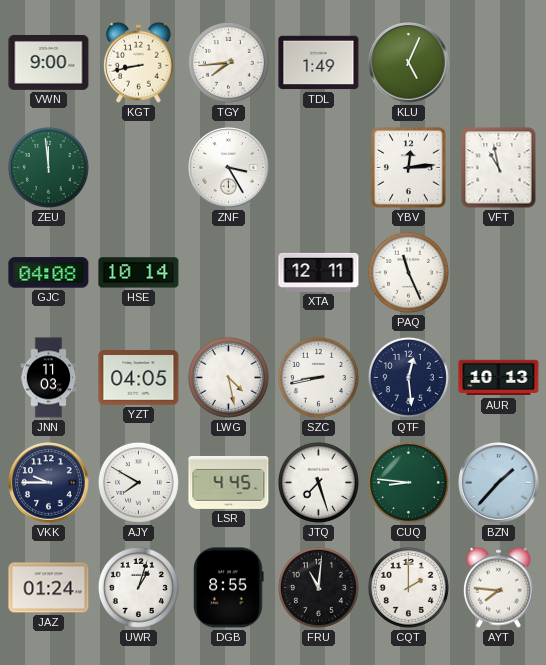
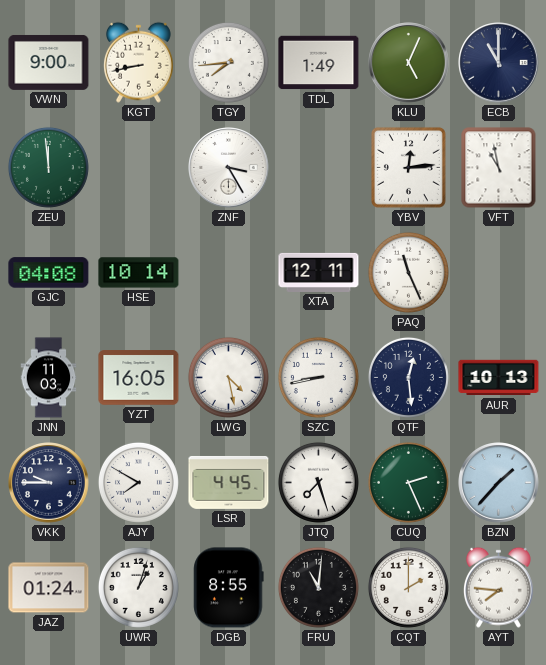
ECB: none -> 11:00 (499, 63)
YZT: 04:05 -> 16:05 (139, 378)
CUQ: 8:46 -> 2:26 (408, 482)
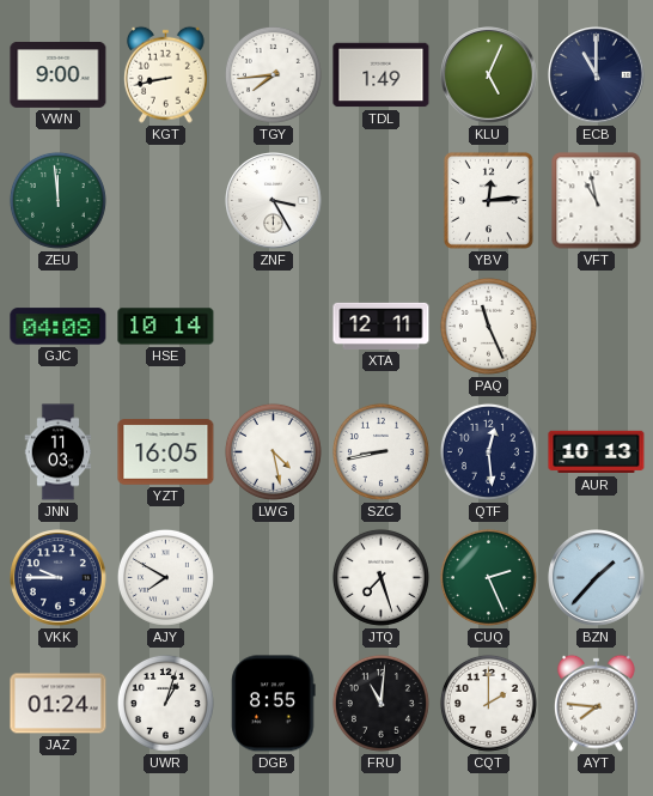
LSR: 4:45 -> none (229, 482)
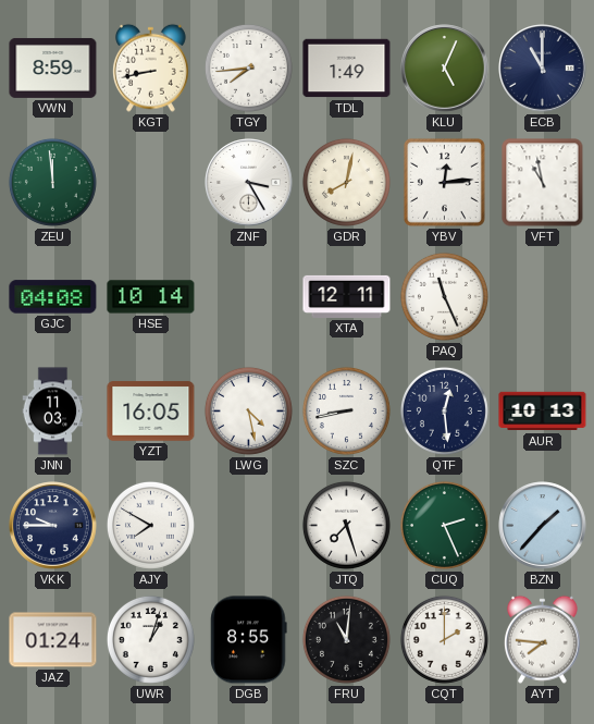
VWN: 9:00 -> 8:59 (53, 68)
GDR: none -> 8:02 (346, 182)
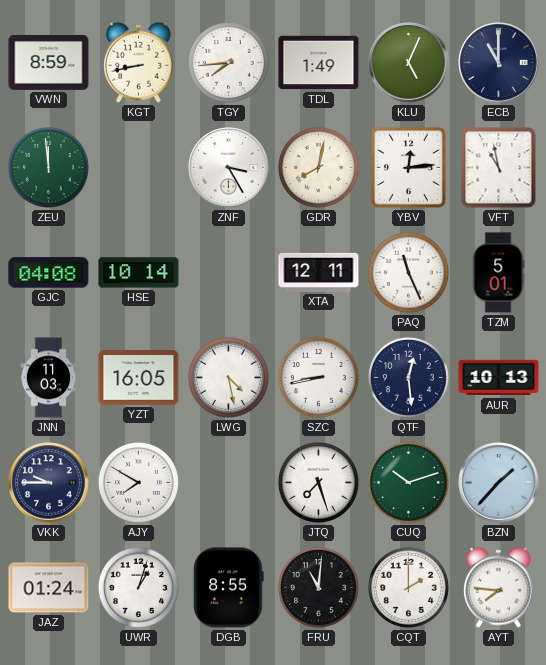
TZM: none -> 5:01 (498, 273)
CUQ: 2:26 -> 10:12 (408, 482)
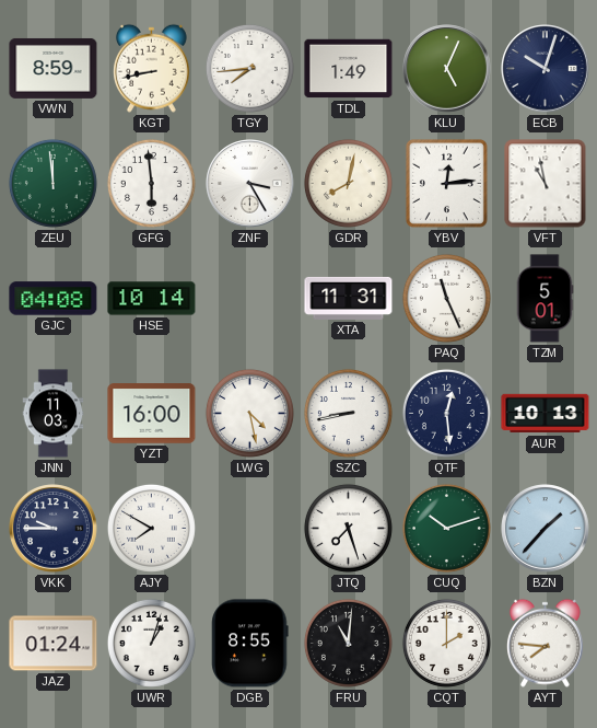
ECB: 11:00 -> 10:03 (546, 69)
GFG: none -> 5:59 (151, 183)
XTA: 12:11 -> 11:31 (349, 298)
YZT: 16:05 -> 16:00 (152, 414)
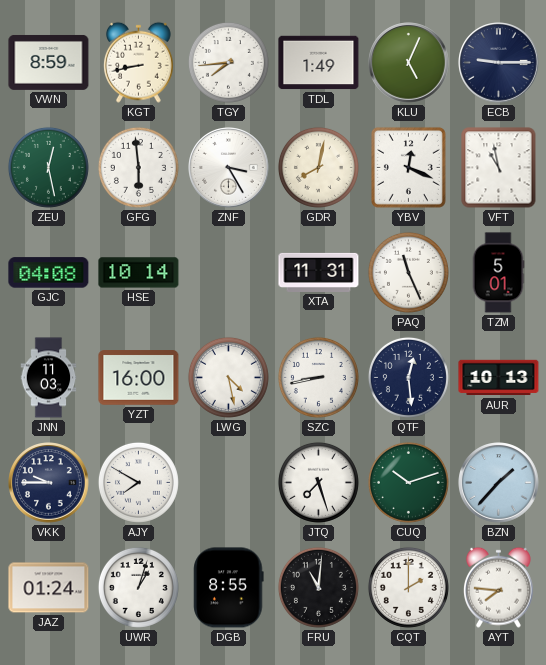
ECB: 10:03 -> 9:15 (499, 63)
ZEU: 11:59 -> 12:28 (48, 167)
YBV: 12:14 -> 12:19 (408, 167)
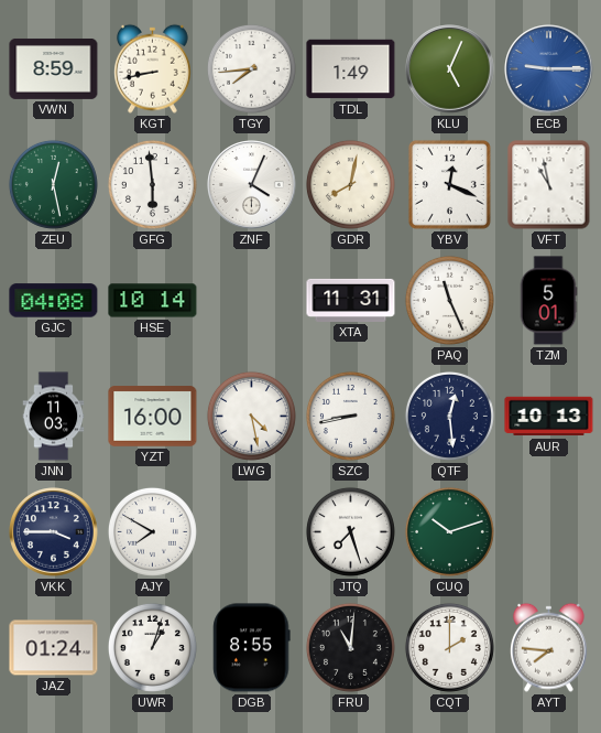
ECB dial: navy -> blue (549, 69)
ZNF: 3:25 -> 4:04 (252, 185)
VKK: 9:45 -> 3:45 (54, 532)
BZN: 1:37 -> none (499, 483)
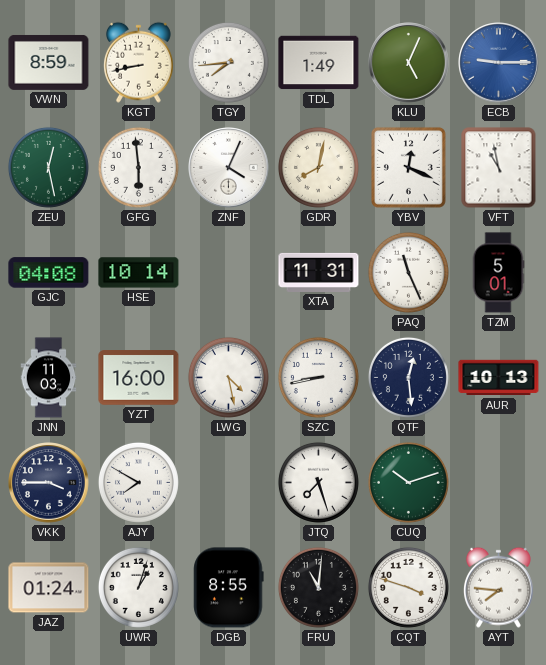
CQT: 2:00 -> 3:48 (408, 587)
